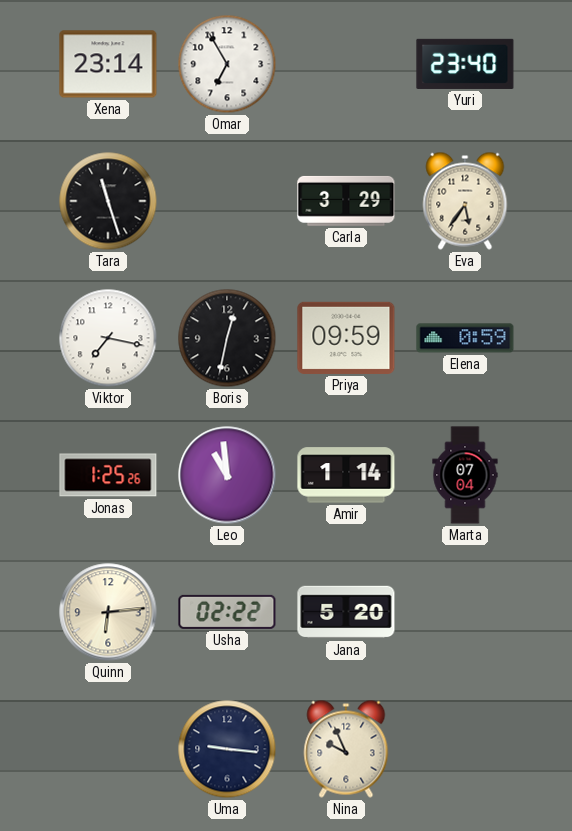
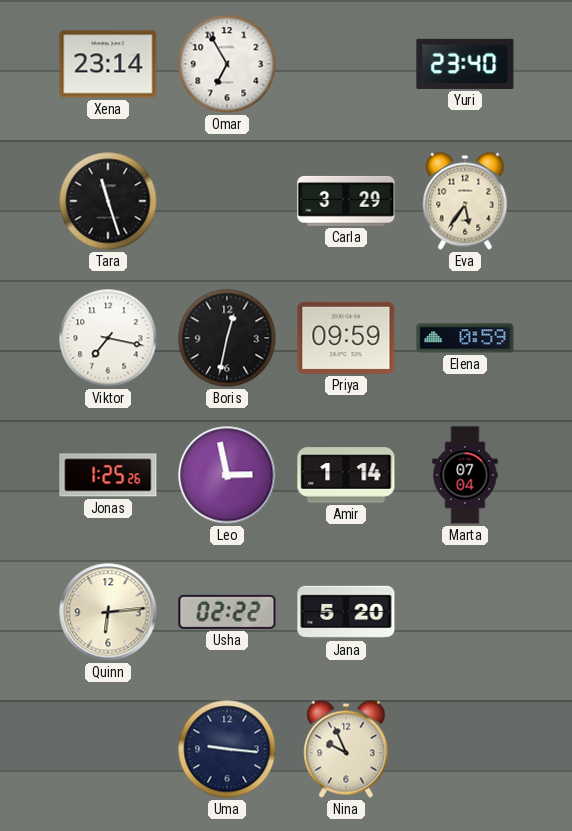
Leo: 10:59 -> 2:58 (227, 475)
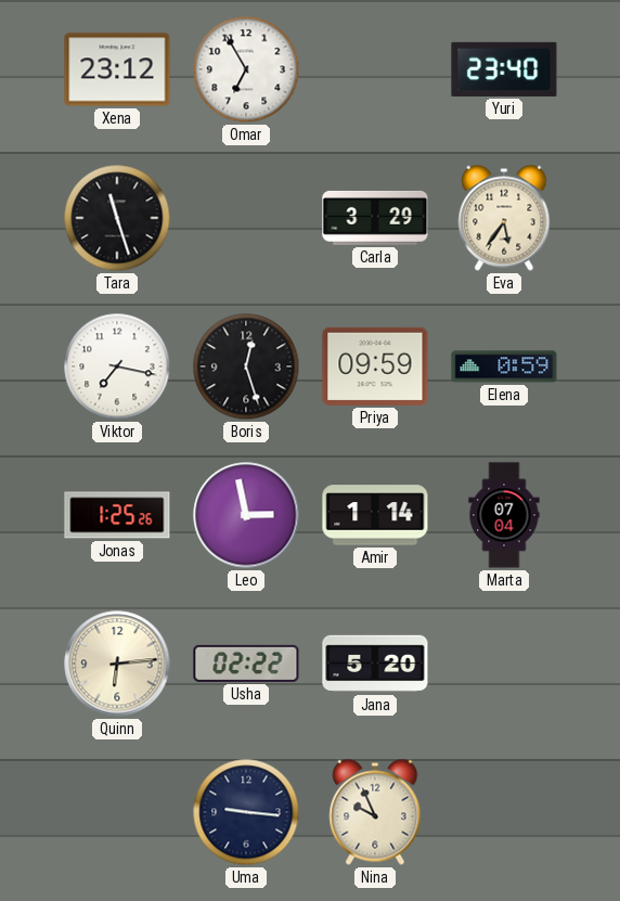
Xena: 23:14 -> 23:12 (117, 69)
Boris: 12:32 -> 12:27 (246, 366)
